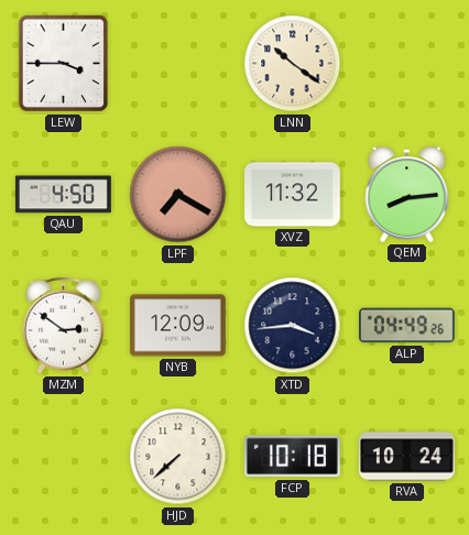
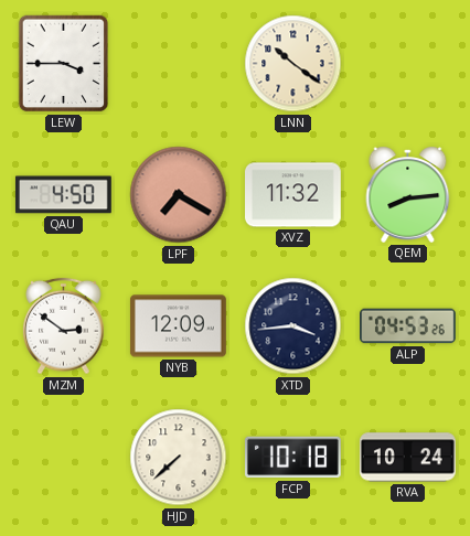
ALP: 04:49 -> 04:53 (408, 326)
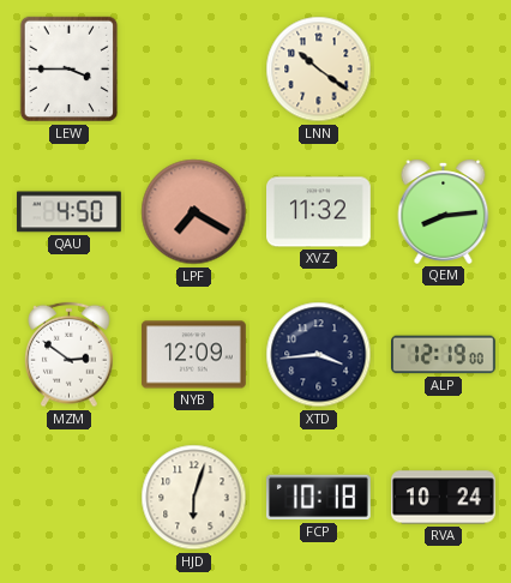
ALP: 04:53 -> 12:19 (444, 355)
HJD: 7:38 -> 6:03 (194, 498)
